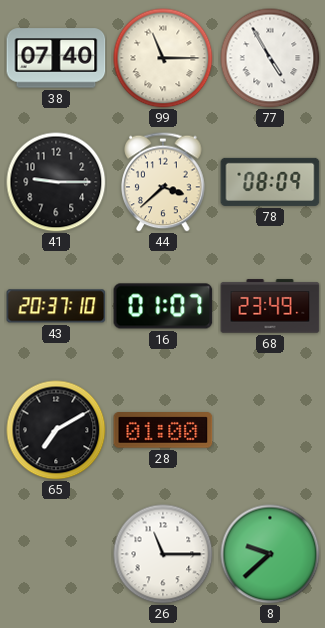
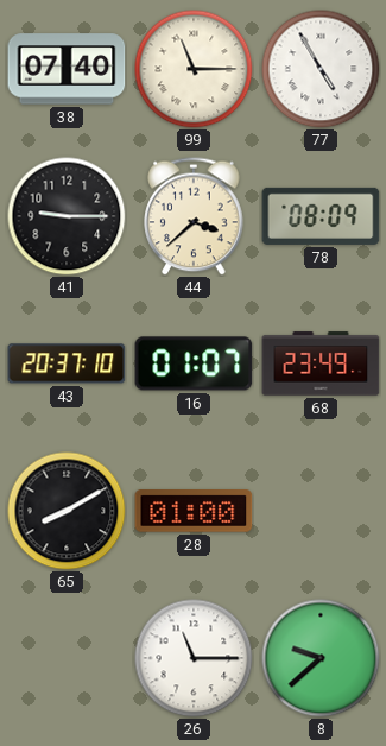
65: 7:10 -> 8:10 (67, 511)
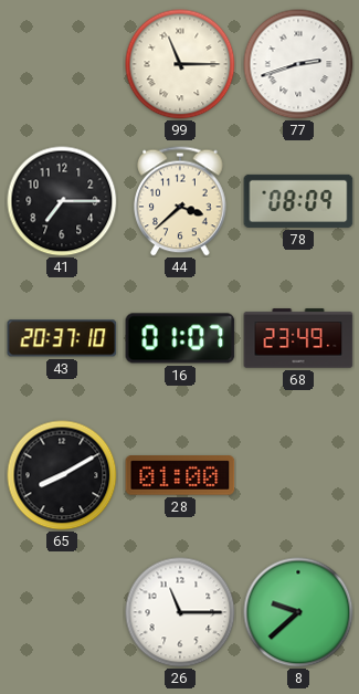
38: 07:40 -> none (67, 69)
77: 4:55 -> 2:42 (298, 64)
41: 9:15 -> 7:15 (62, 201)
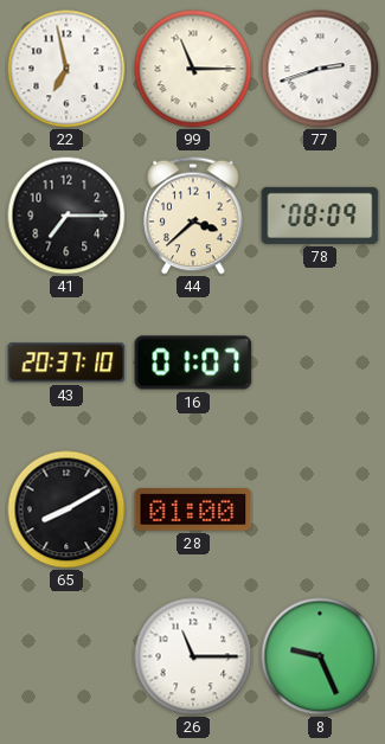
22: none -> 6:58 (66, 69)
68: 23:49 -> none (298, 338)
8: 9:38 -> 9:26 (320, 656)
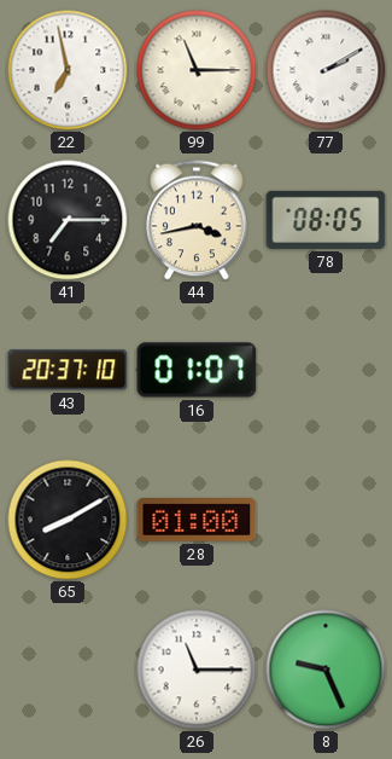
77: 2:42 -> 2:10 (326, 70)
44: 3:38 -> 3:43 (197, 220)
78: 08:09 -> 08:05 (326, 220)
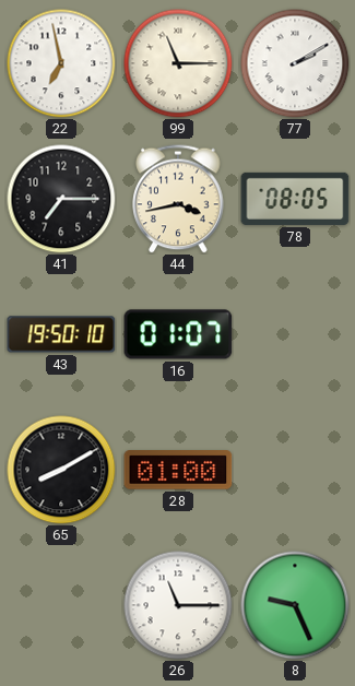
43: 20:37 -> 19:50 (61, 334)
